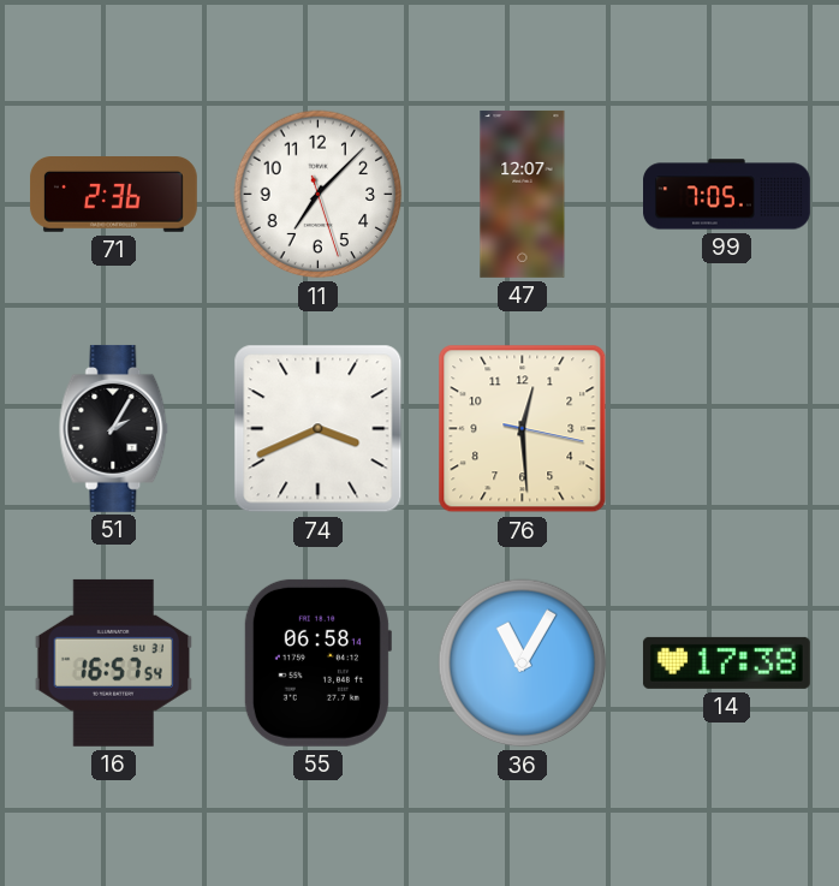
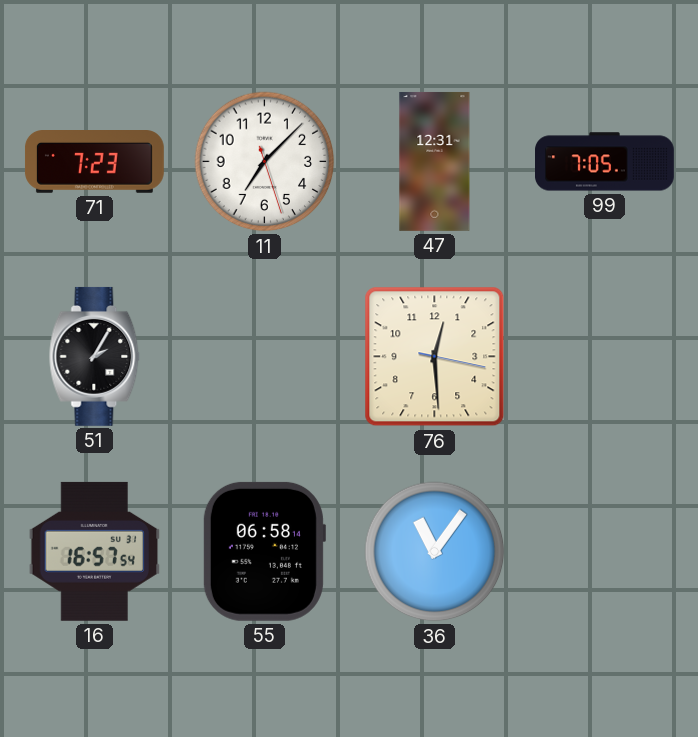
71: 2:36 -> 7:23 (94, 162)
47: 12:07 -> 12:31 (435, 161)
74: 3:41 -> none (319, 429)
36: 11:05 -> 11:06 (435, 552)
14: 17:38 -> none (726, 662)
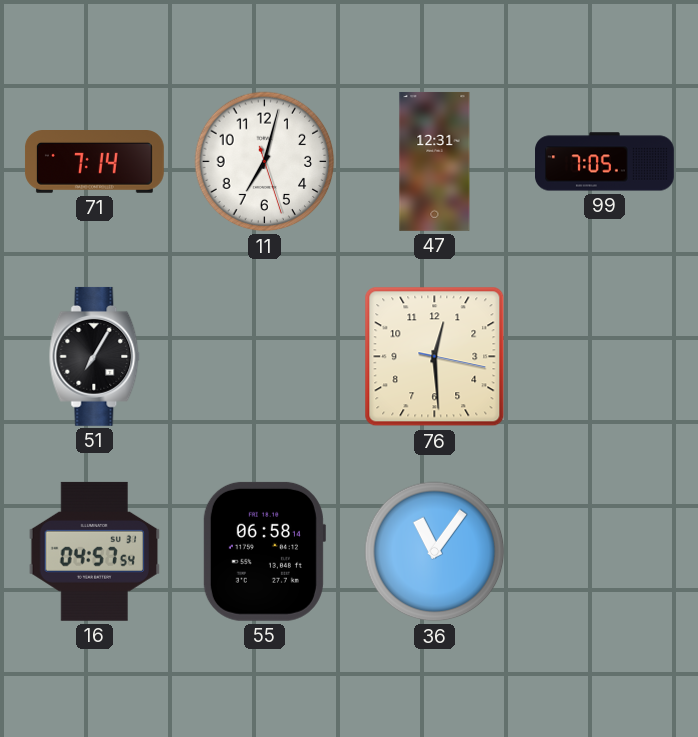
71: 7:23 -> 7:14 (94, 162)
11: 7:07 -> 7:02 (265, 162)
51: 2:05 -> 7:05 (95, 356)
16: 16:57 -> 04:57 (95, 551)
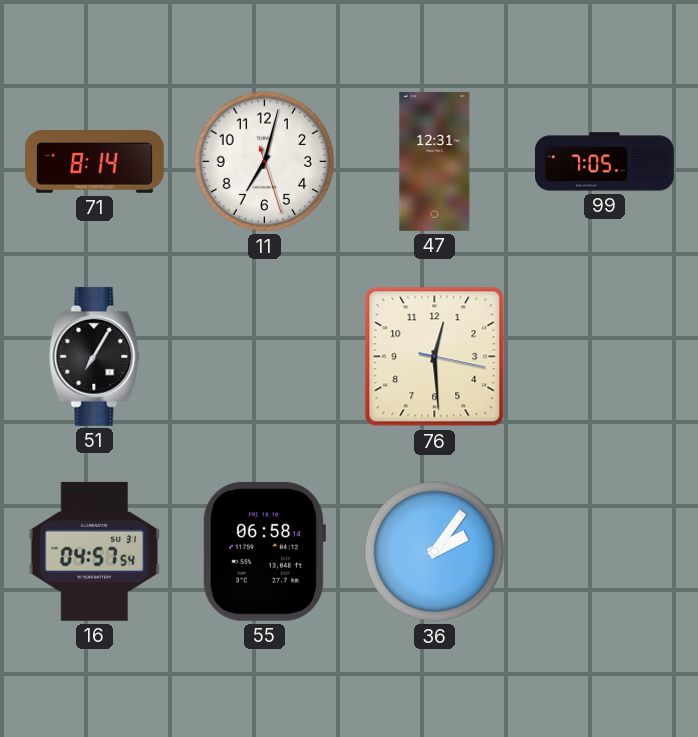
71: 7:14 -> 8:14 (94, 162)
36: 11:06 -> 2:06 (435, 552)
